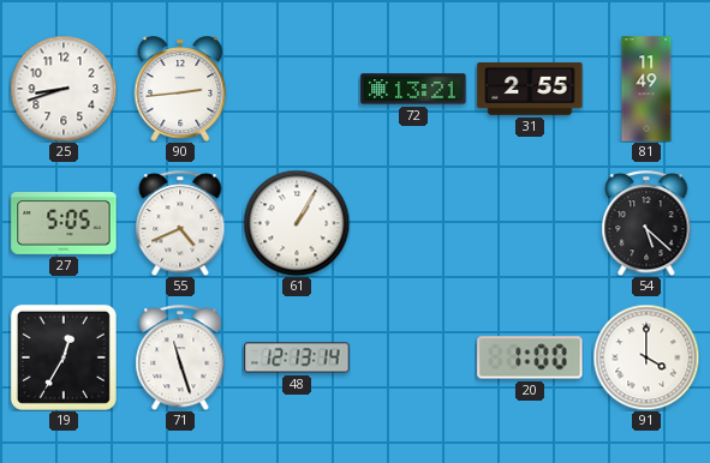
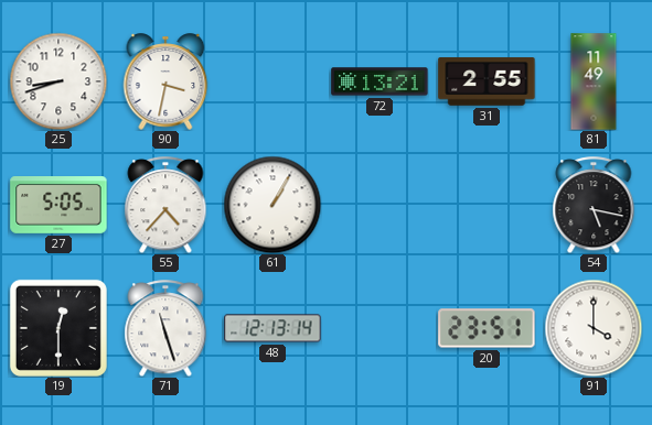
90: 2:44 -> 3:32 (165, 81)
55: 4:41 -> 4:37 (165, 205)
54: 5:22 -> 5:17 (594, 205)
19: 12:35 -> 12:30 (58, 328)
20: 1:00 -> 23:51 (487, 328)
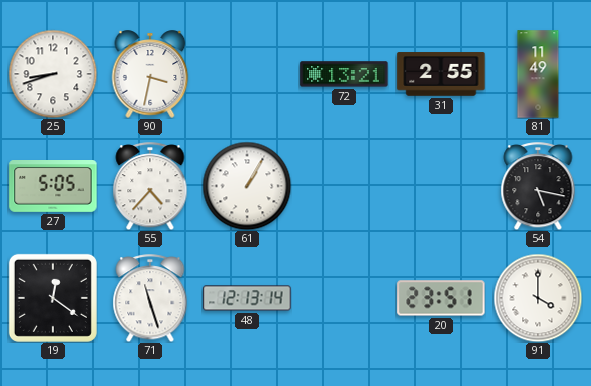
19: 12:30 -> 12:21 (53, 298)
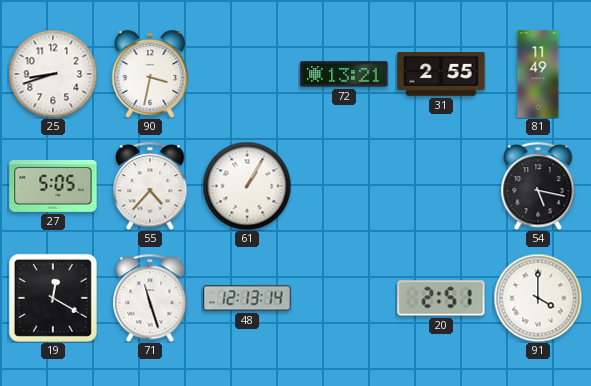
19: 12:21 -> 12:20 (53, 298)
20: 23:51 -> 2:51 (441, 298)
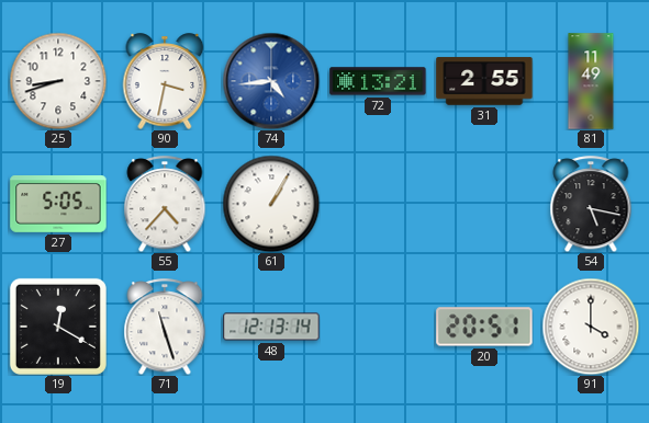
74: none -> 4:44 (271, 81)
20: 2:51 -> 20:51 (484, 327)
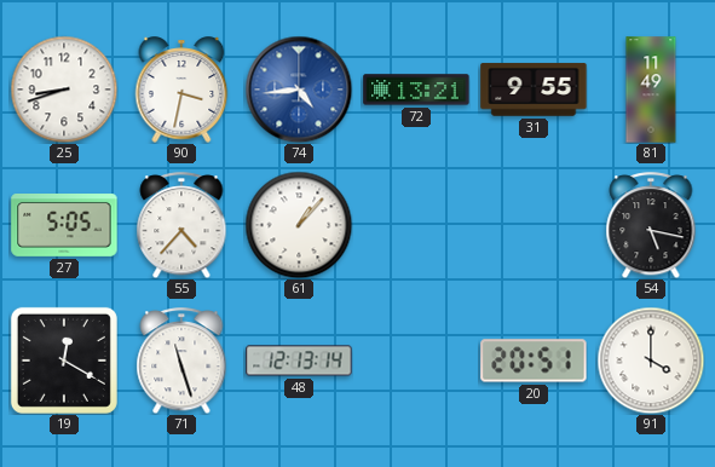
31: 2:55 -> 9:55 (534, 90)
61: 1:05 -> 1:07 (299, 225)
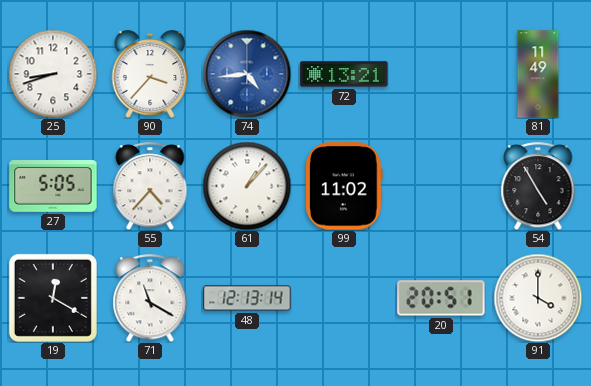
90: 3:32 -> 3:37 (150, 74)
31: 9:55 -> none (534, 90)
99: none -> 11:02 (344, 186)
54: 5:17 -> 4:55 (538, 186)
71: 11:27 -> 11:20 (150, 298)
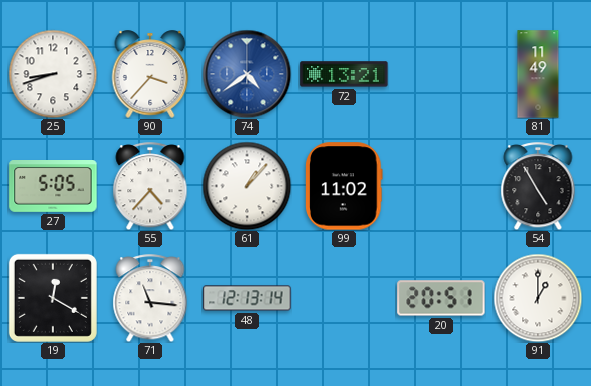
74: 4:44 -> 4:39 (247, 74)
71: 11:20 -> 11:16 (150, 298)
91: 4:00 -> 1:00 (538, 298)
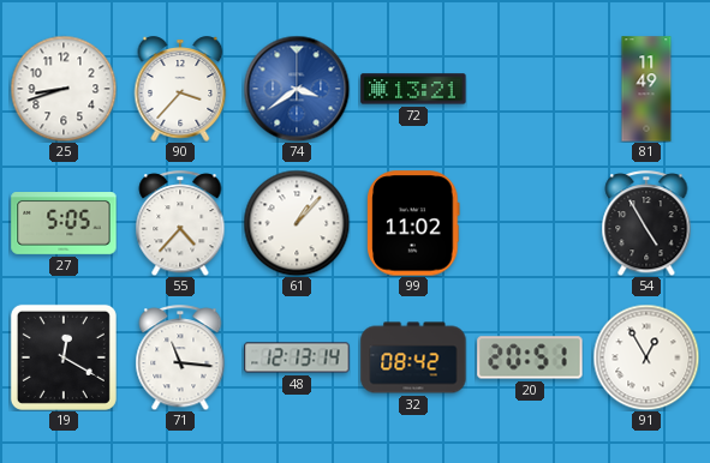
74: 4:39 -> 3:39 (297, 89)
32: none -> 08:42 (413, 357)
91: 1:00 -> 12:55 (646, 357)
